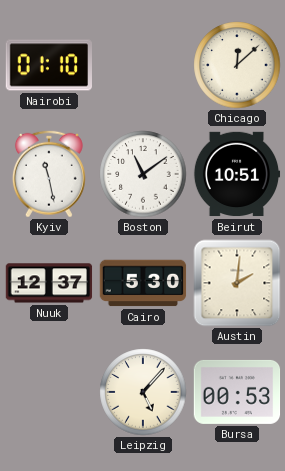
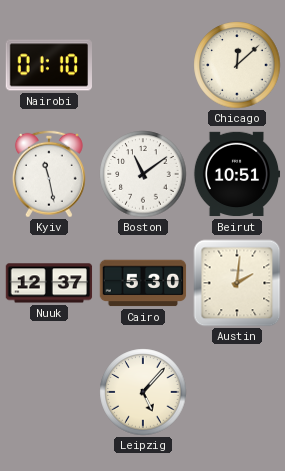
Bursa: 00:53 -> none (237, 392)
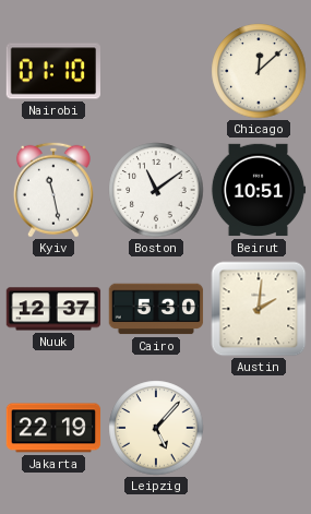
Jakarta: none -> 22:19 (53, 428)
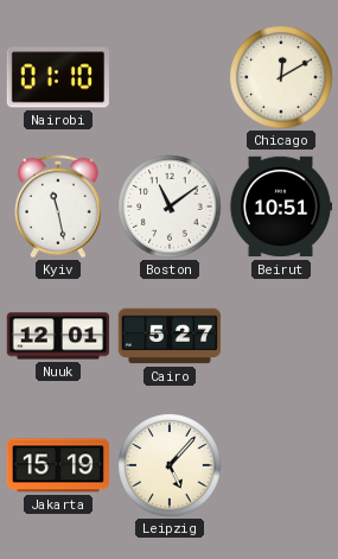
Chicago: 12:08 -> 12:10 (281, 77)
Nuuk: 12:37 -> 12:01 (58, 336)
Cairo: 5:30 -> 5:27 (170, 336)
Austin: 2:01 -> none (259, 309)
Jakarta: 22:19 -> 15:19 (58, 465)
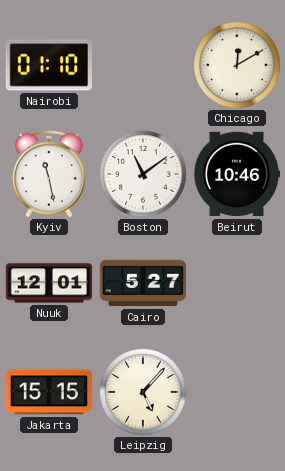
Beirut: 10:51 -> 10:46 (237, 174)
Jakarta: 15:19 -> 15:15 (49, 392)
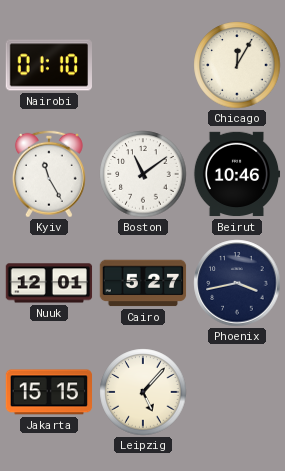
Chicago: 12:10 -> 12:05 (237, 65)
Kyiv: 11:28 -> 11:25 (49, 174)
Phoenix: none -> 3:43 (237, 283)
